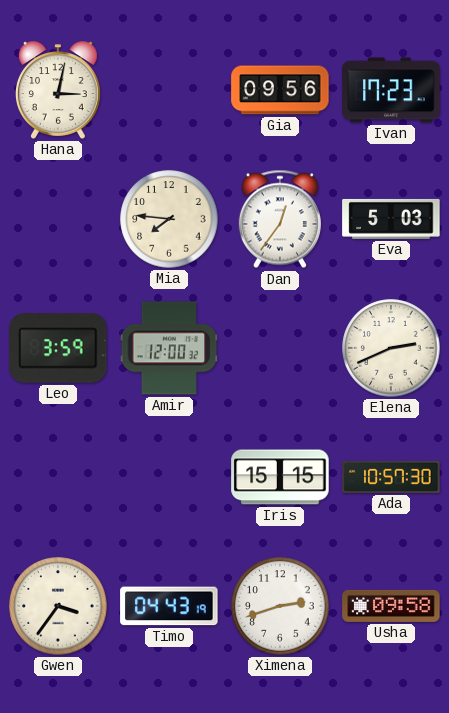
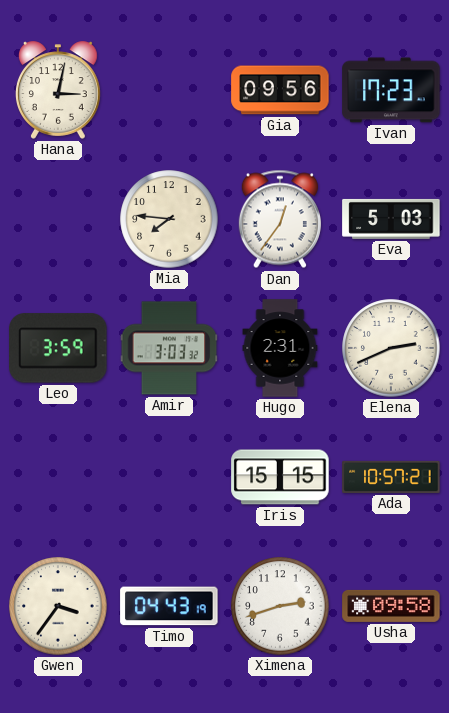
Amir: 12:00 -> 3:03 (169, 348)
Hugo: none -> 2:31 (280, 348)
Ada: 10:57:30 -> 10:57:21 (391, 477)
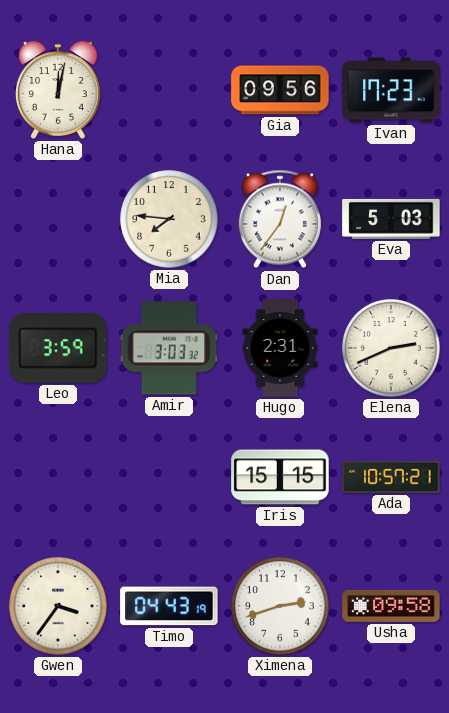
Hana: 3:02 -> 12:02 (58, 90)
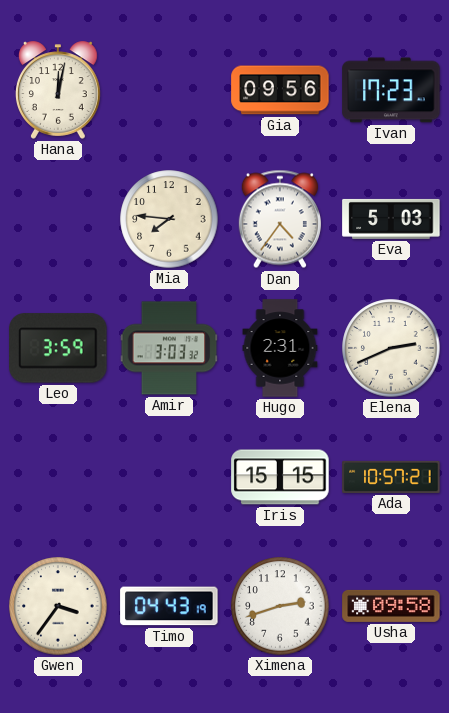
Dan: 12:36 -> 4:36 (280, 219)
